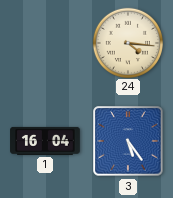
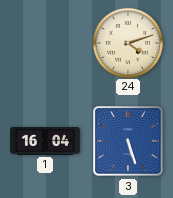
24: 4:16 -> 4:12 (127, 42)
3: 5:24 -> 5:27 (128, 141)
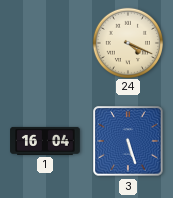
24: 4:12 -> 4:19 (127, 42)
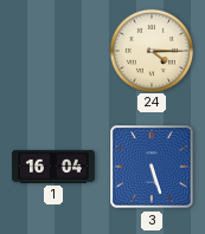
24: 4:19 -> 4:15 (150, 50)
